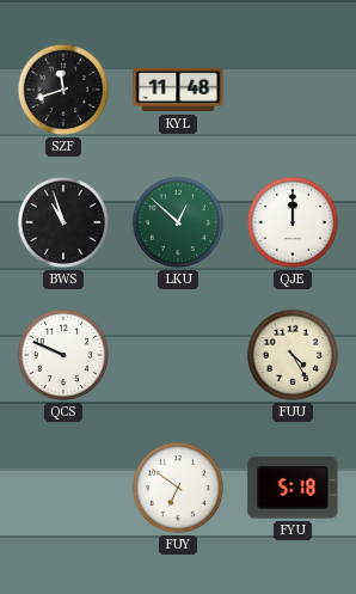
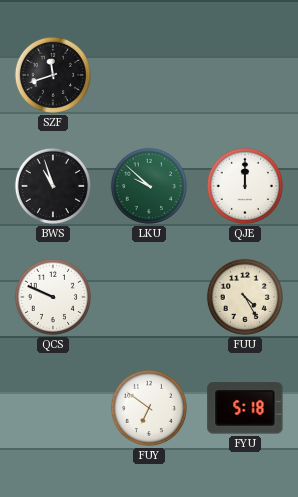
KYL: 11:48 -> none (178, 90)
LKU: 12:52 -> 9:52 (149, 186)
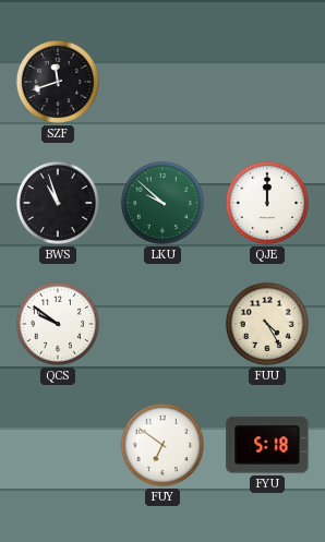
QCS: 9:49 -> 9:51 (58, 324)
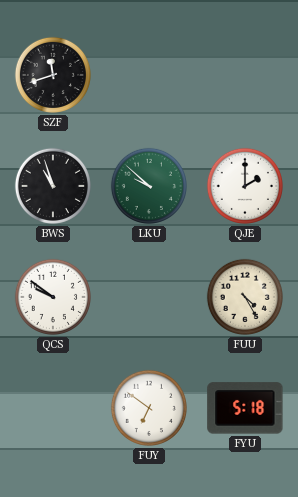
QJE: 12:00 -> 2:00 (245, 186)
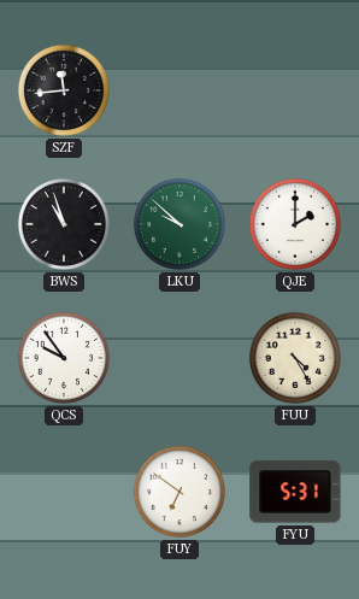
SZF: 11:42 -> 11:44 (64, 90)
QCS: 9:51 -> 9:54 (64, 358)
FYU: 5:18 -> 5:31 (295, 492)
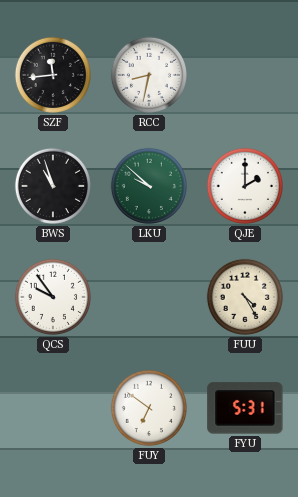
RCC: none -> 8:32 (149, 75)
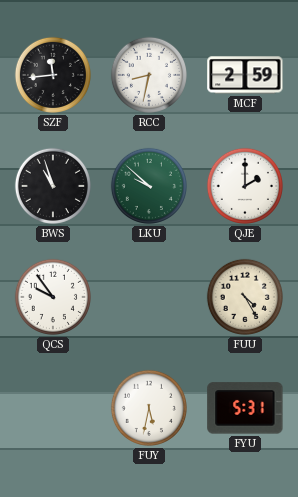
MCF: none -> 2:59 (245, 75)
FUY: 6:51 -> 5:32 (149, 408)
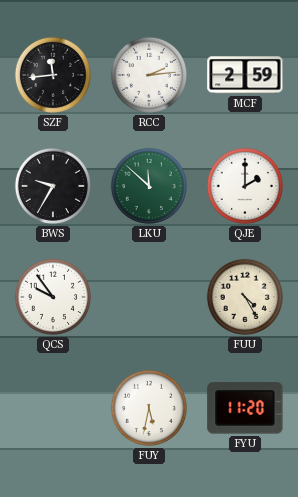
RCC: 8:32 -> 2:14 (149, 75)
BWS: 10:57 -> 9:35 (53, 186)
LKU: 9:52 -> 11:52 (149, 186)
FYU: 5:31 -> 11:20 (245, 408)
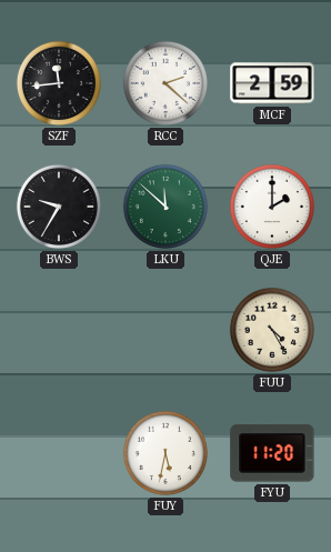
RCC: 2:14 -> 2:22 (165, 83)
QCS: 9:54 -> none (53, 297)
